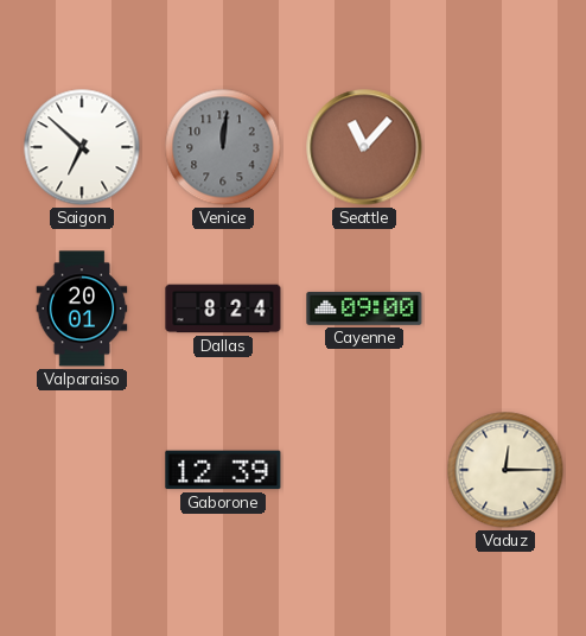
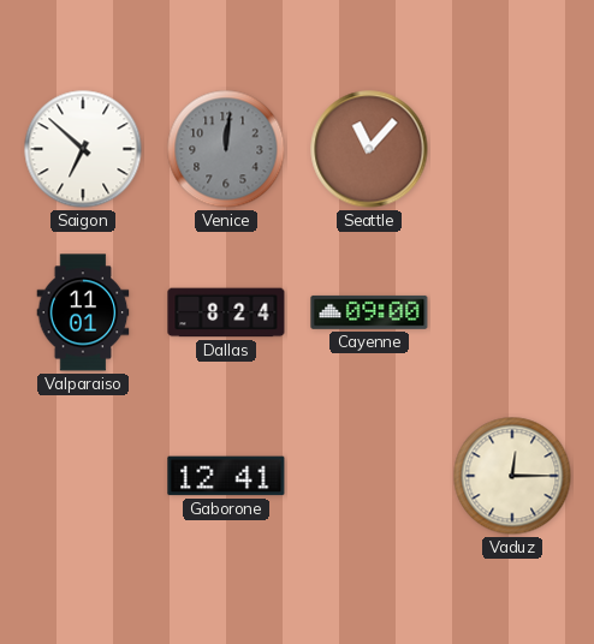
Valparaiso: 20:01 -> 11:01 (83, 312)
Gaborone: 12:39 -> 12:41 (226, 476)
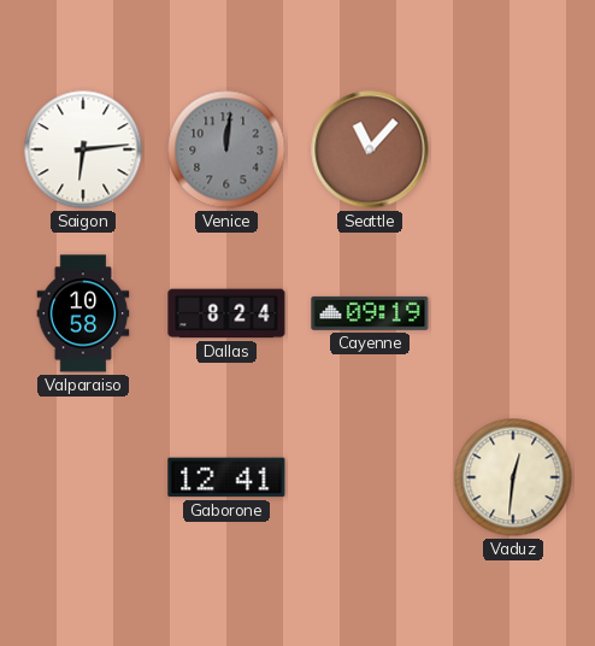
Saigon: 6:52 -> 6:14 (83, 149)
Valparaiso: 11:01 -> 10:58 (83, 313)
Cayenne: 09:00 -> 09:19 (370, 313)
Vaduz: 12:15 -> 12:31 (513, 477)
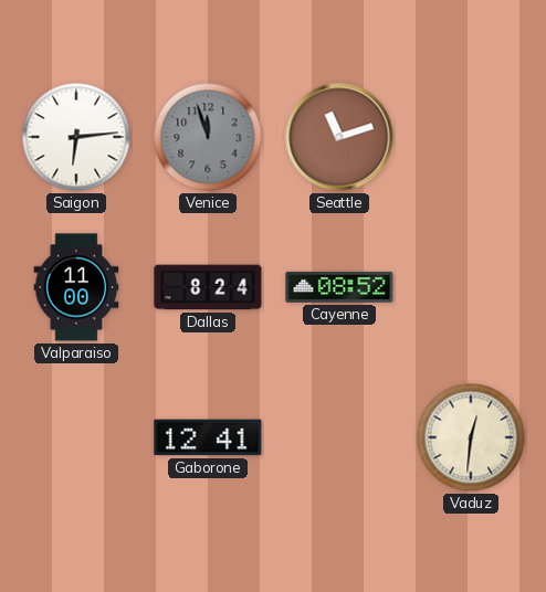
Venice: 12:01 -> 11:57 (208, 137)
Seattle: 11:07 -> 11:12 (339, 137)
Valparaiso: 10:58 -> 11:00 (76, 287)
Cayenne: 09:19 -> 08:52 (339, 287)
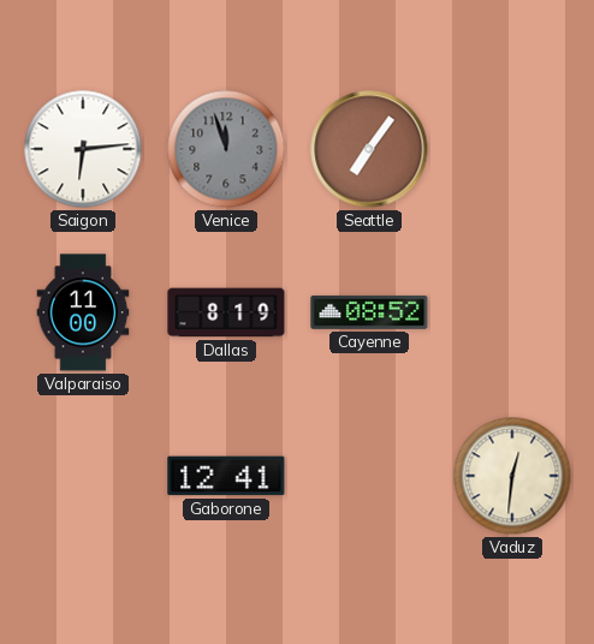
Seattle: 11:12 -> 7:06 (369, 149)
Dallas: 8:24 -> 8:19 (226, 312)
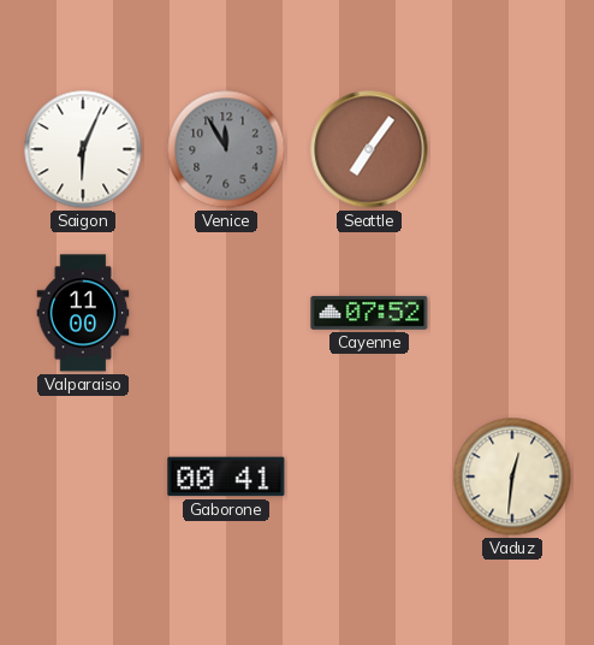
Saigon: 6:14 -> 6:04 (83, 149)
Venice: 11:57 -> 11:55 (226, 149)
Dallas: 8:19 -> none (226, 312)
Cayenne: 08:52 -> 07:52 (369, 313)
Gaborone: 12:41 -> 00:41 (226, 477)
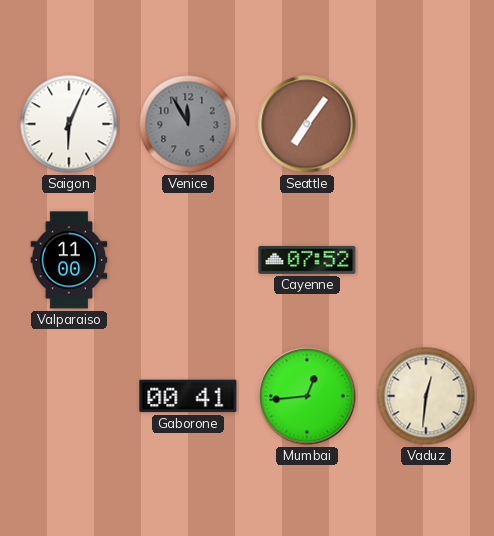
Mumbai: none -> 12:44 (307, 396)
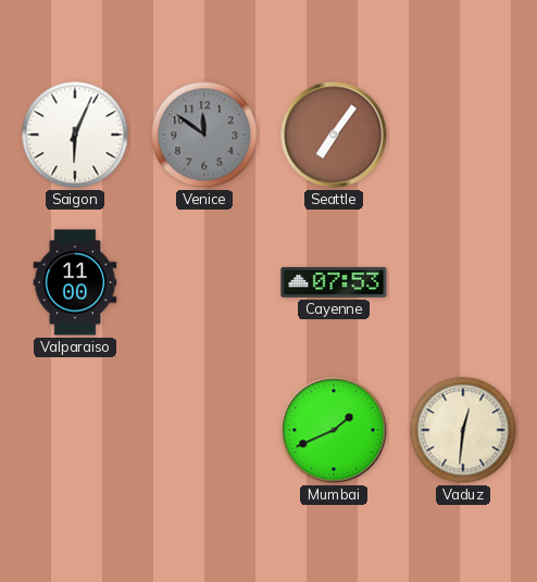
Venice: 11:55 -> 11:51 (204, 135)
Cayenne: 07:52 -> 07:53 (334, 282)
Gaborone: 00:41 -> none (188, 396)
Mumbai: 12:44 -> 1:41 (334, 430)
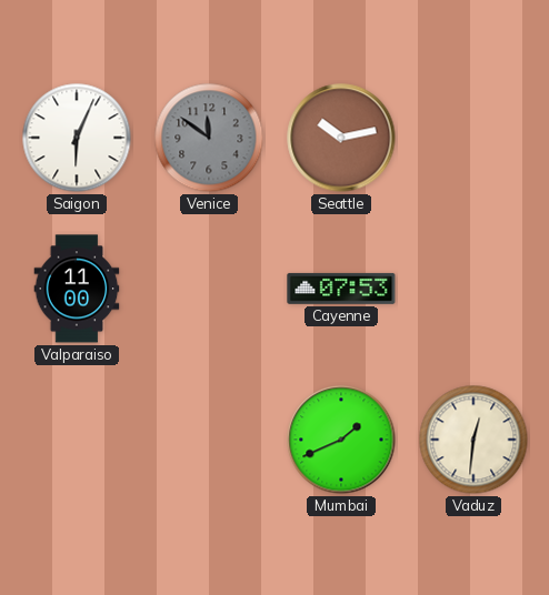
Seattle: 7:06 -> 10:13 (341, 138)
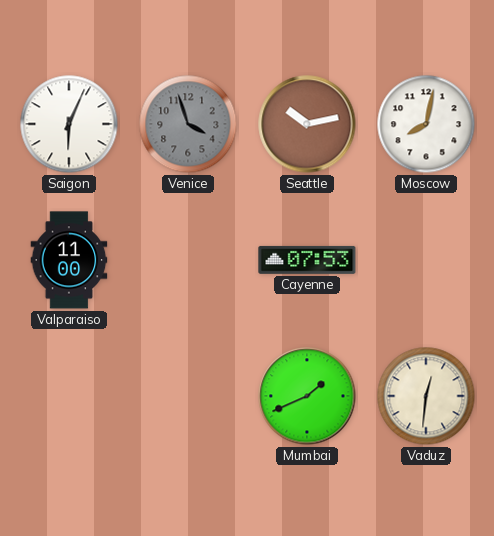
Venice: 11:51 -> 3:57 (188, 124)
Moscow: none -> 8:02 (426, 124)
